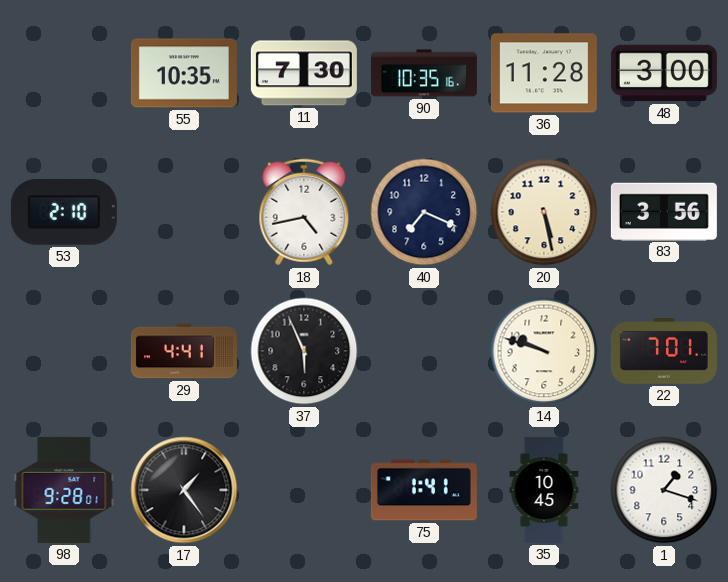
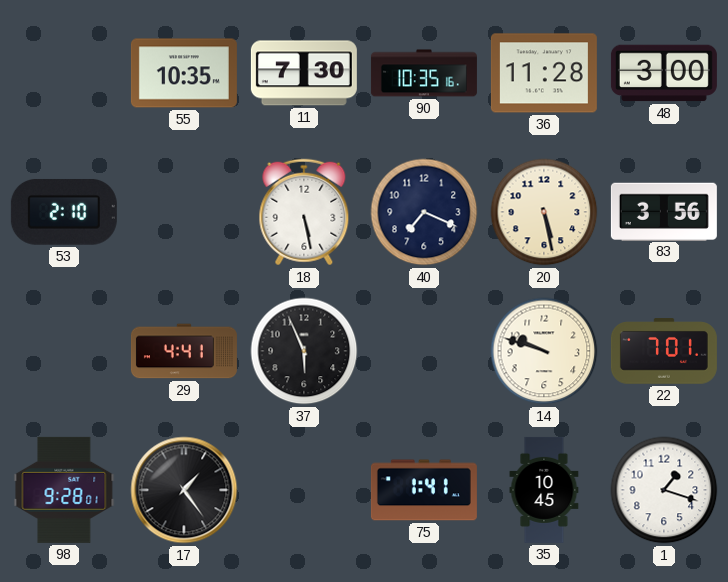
18: 4:43 -> 5:28 (304, 212)
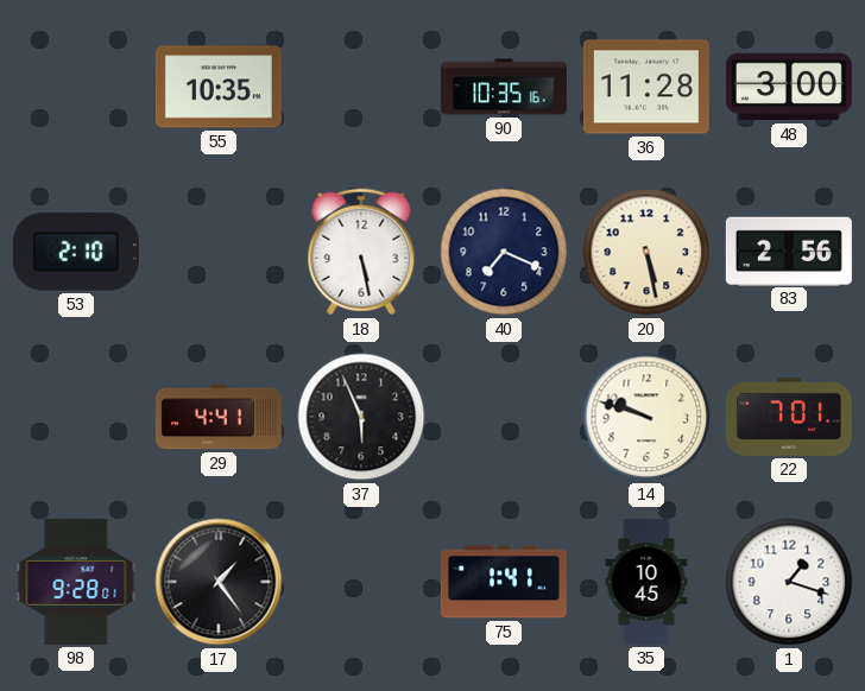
11: 7:30 -> none (304, 73)
83: 3:56 -> 2:56 (789, 251)
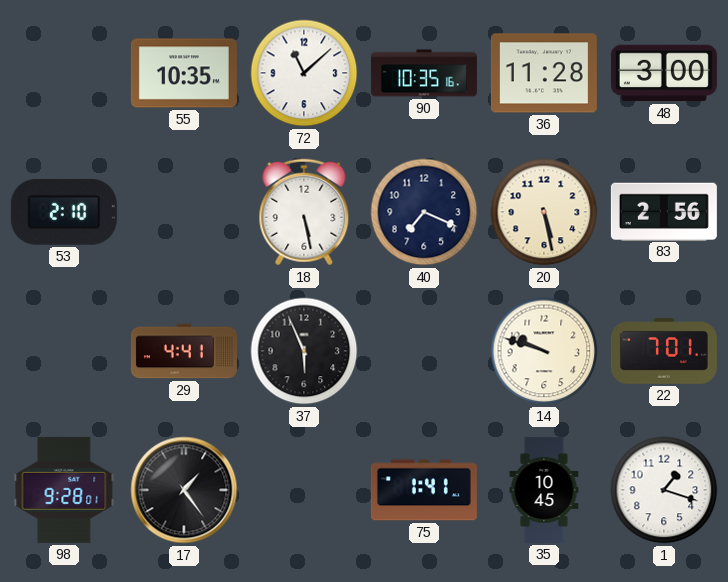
72: none -> 11:08 (304, 73)
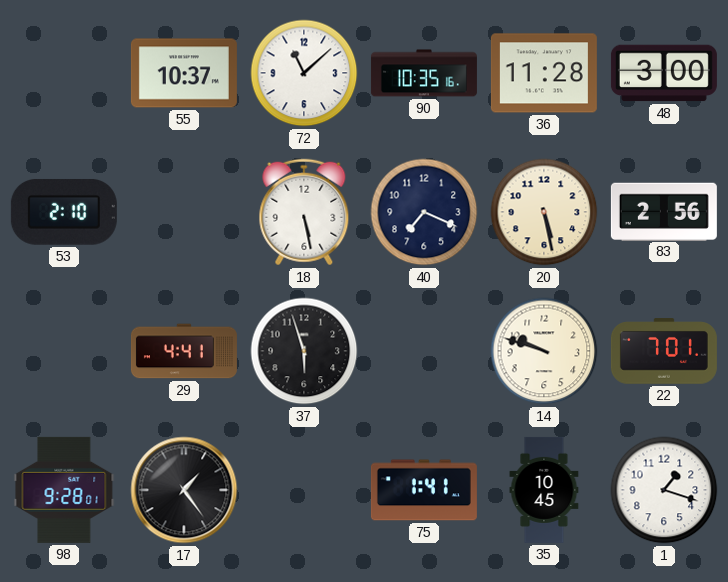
55: 10:35 -> 10:37 (184, 73)
37: 5:56 -> 5:57 (304, 351)
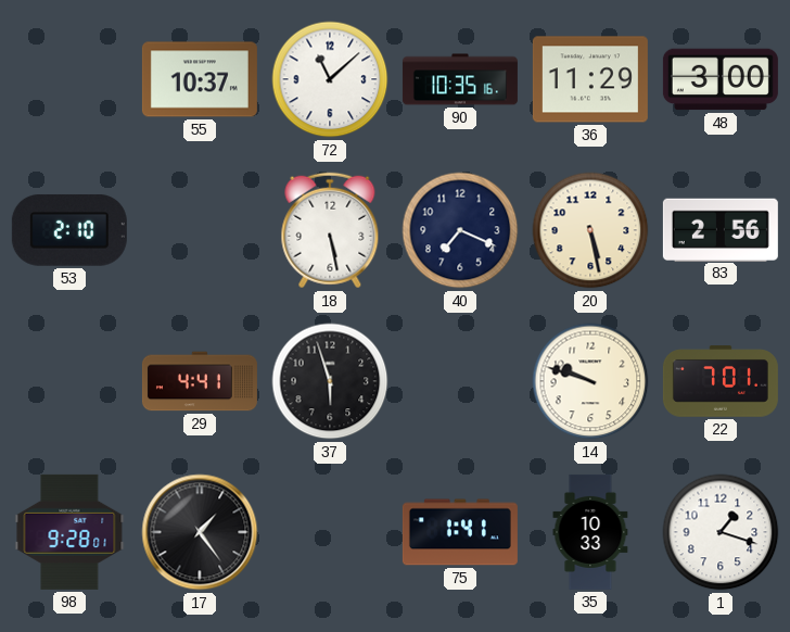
36: 11:28 -> 11:29 (590, 79)
35: 10:45 -> 10:33 (590, 532)
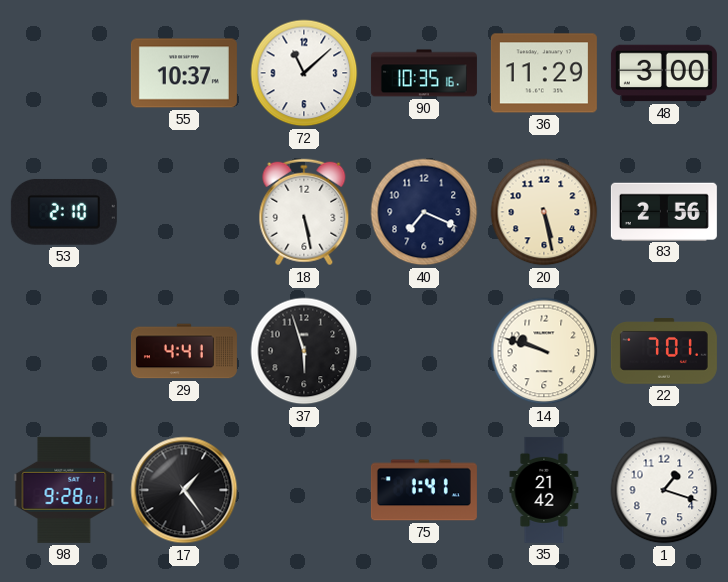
35: 10:33 -> 21:42 (544, 490)
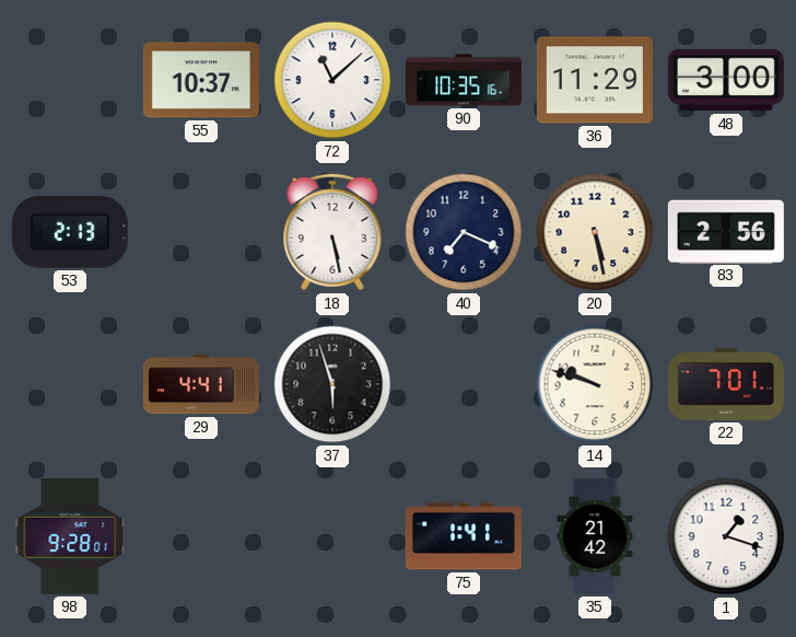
53: 2:10 -> 2:13 (70, 232)
17: 1:24 -> none (184, 490)
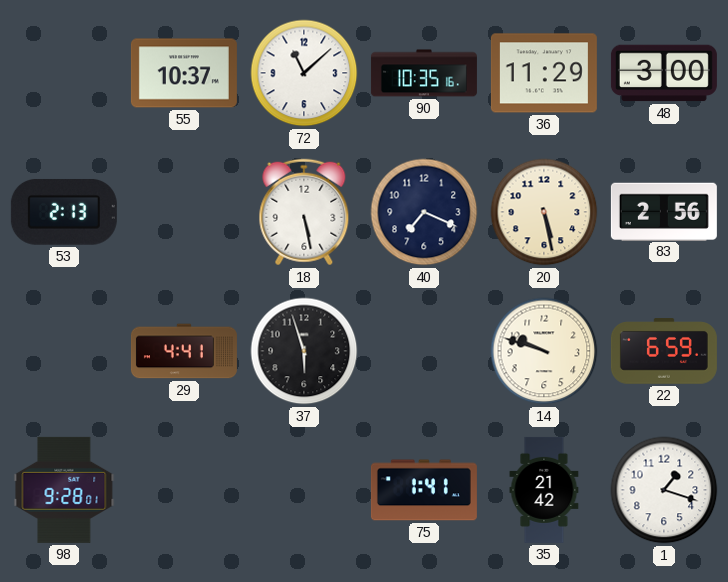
22: 7:01 -> 6:59 (664, 351)
